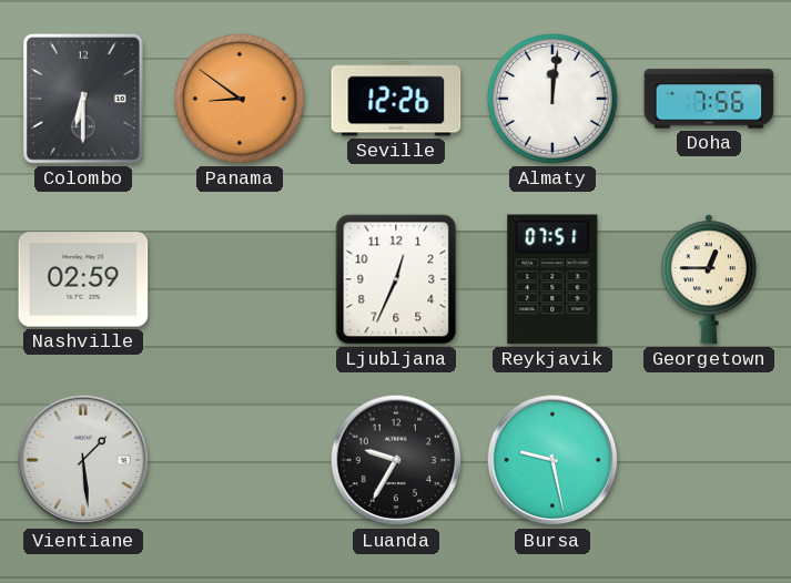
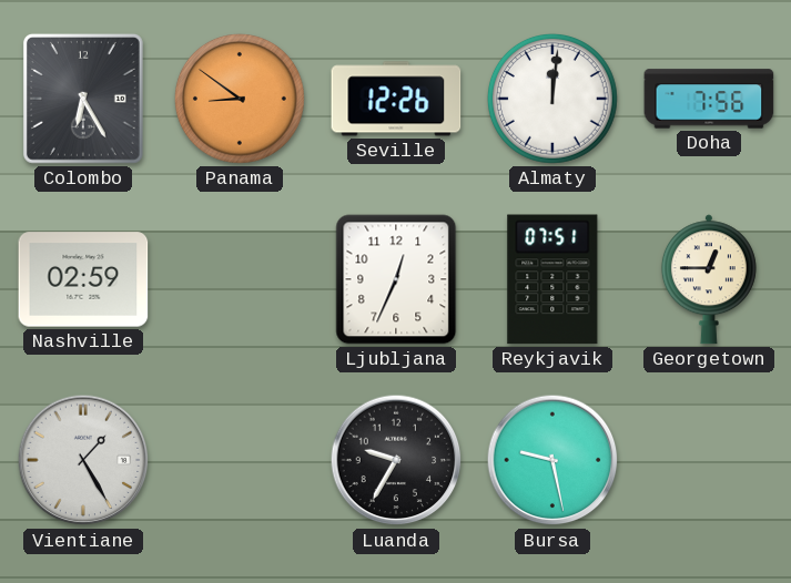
Colombo: 6:30 -> 6:25 (83, 99)
Vientiane: 1:29 -> 1:25 (83, 460)
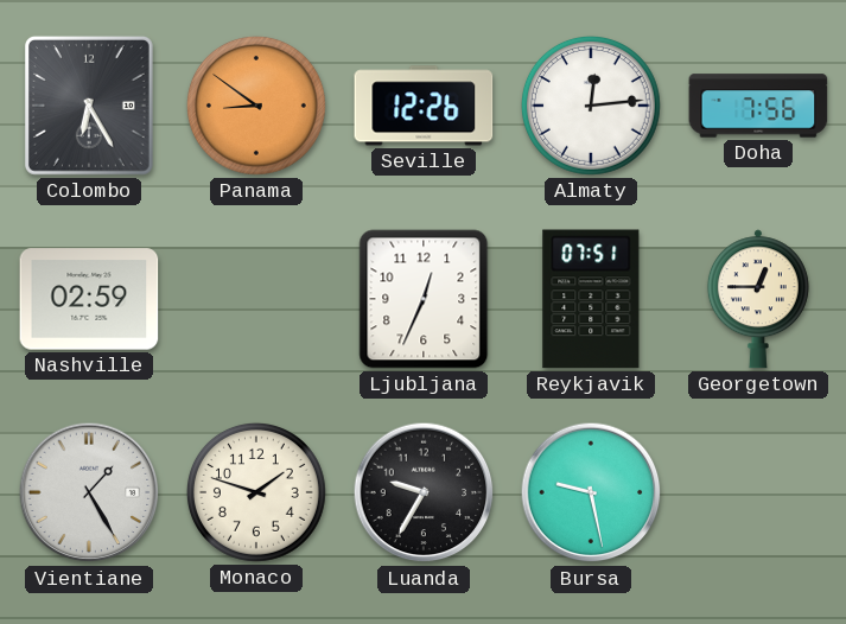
Almaty: 12:01 -> 12:14 (591, 106)
Monaco: none -> 1:48 (256, 492)
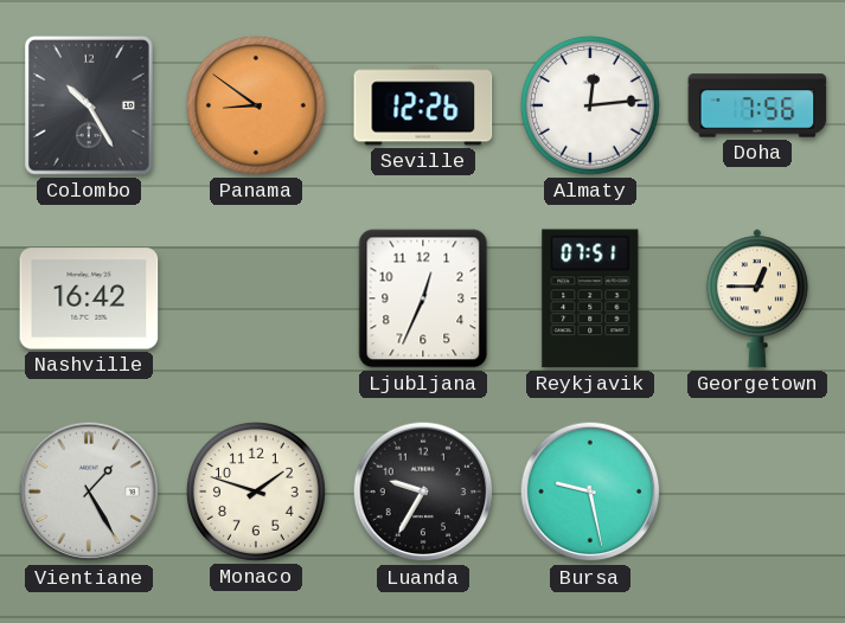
Colombo: 6:25 -> 10:25 (89, 105)
Nashville: 02:59 -> 16:42 (89, 298)
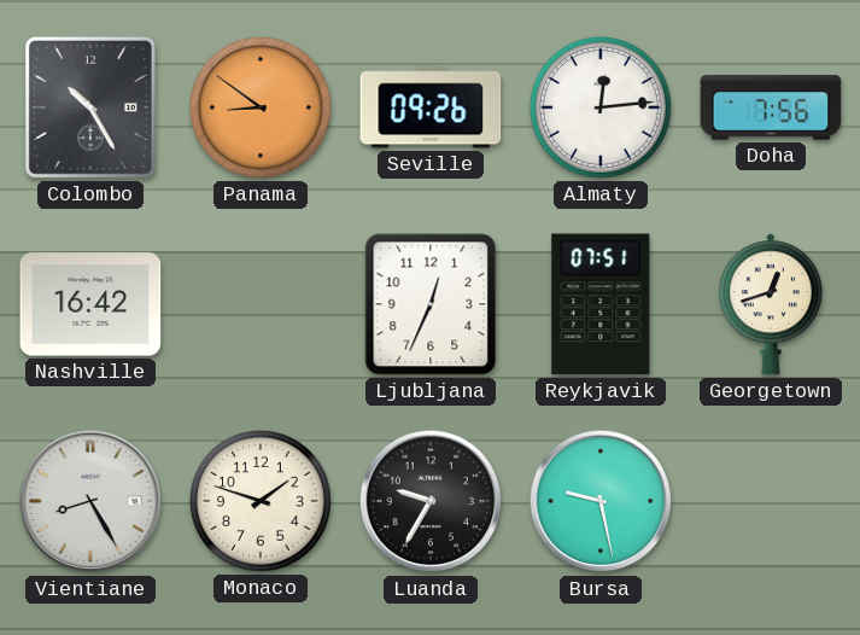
Seville: 12:26 -> 09:26 (431, 107)
Georgetown: 12:45 -> 12:42 (771, 304)
Vientiane: 1:25 -> 8:25 (90, 501)
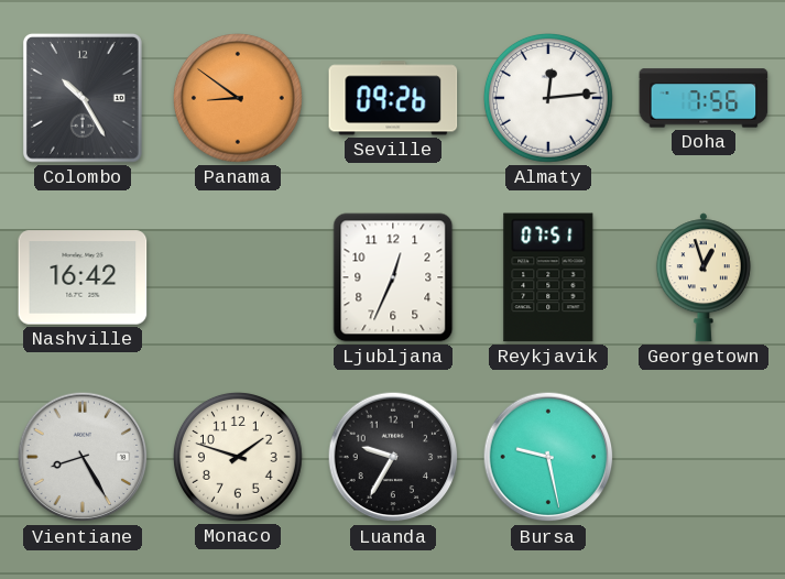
Georgetown: 12:42 -> 12:57 (704, 277)
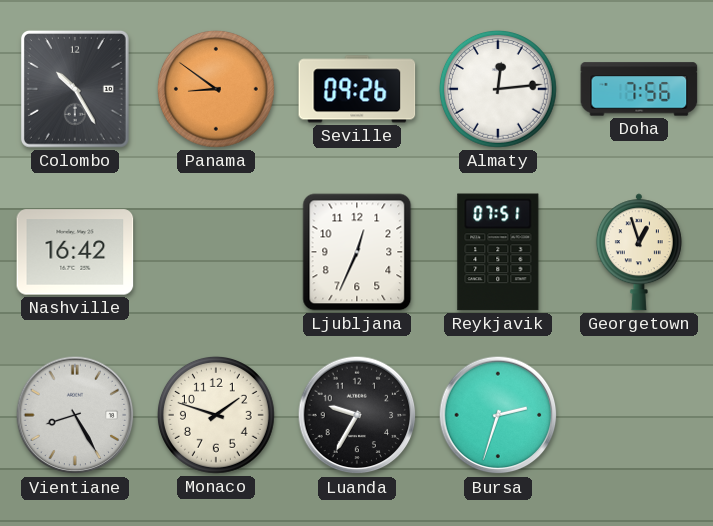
Bursa: 9:28 -> 2:33 (498, 415)
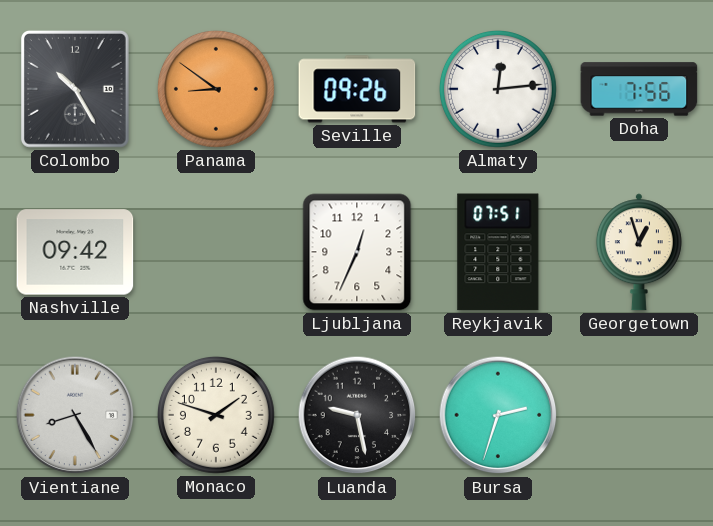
Nashville: 16:42 -> 09:42 (75, 252)
Luanda: 9:35 -> 9:28 (357, 415)
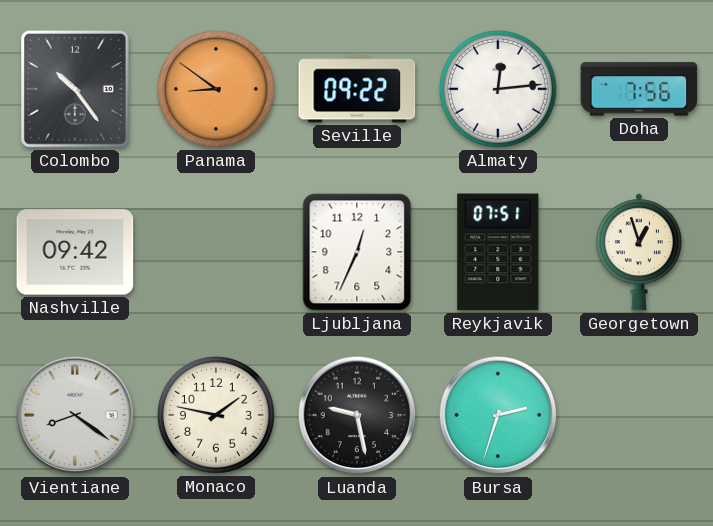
Colombo: 10:25 -> 10:24 (75, 89)
Seville: 09:26 -> 09:22 (357, 89)
Vientiane: 8:25 -> 8:21 (75, 415)
Monaco: 1:48 -> 1:47 (216, 415)
